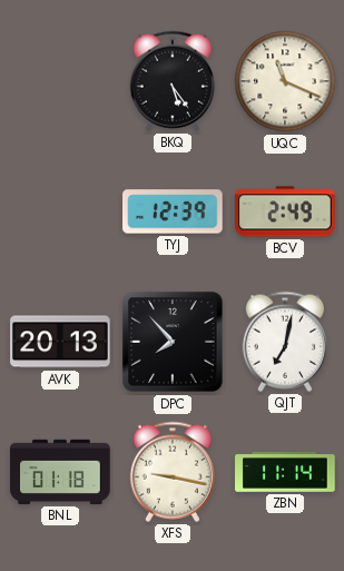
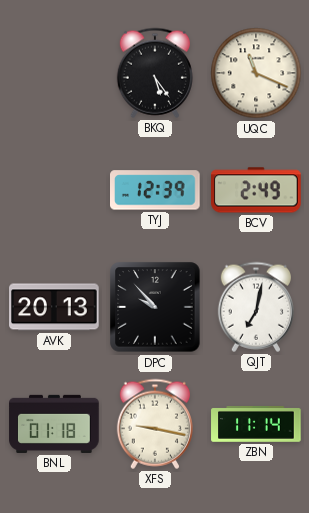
DPC: 7:53 -> 9:53 (155, 307)
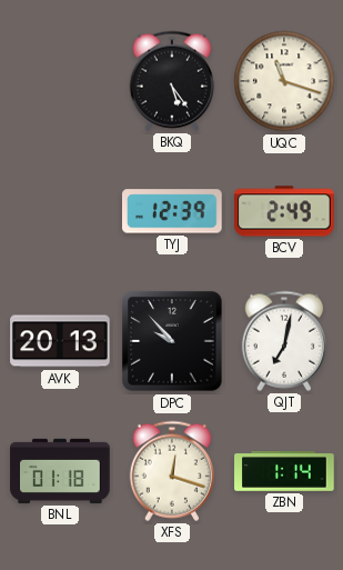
UQC: 11:19 -> 11:18 (284, 81)
XFS: 9:17 -> 12:18 (172, 471)
ZBN: 11:14 -> 1:14 (284, 471)
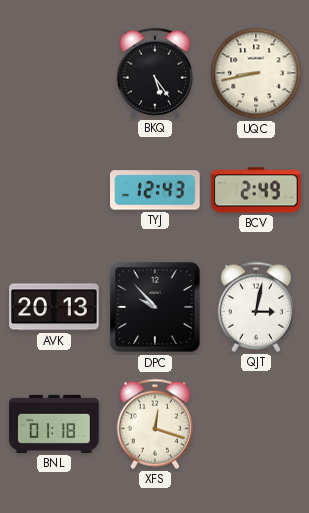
UQC: 11:18 -> 8:43 (256, 73)
TYJ: 12:39 -> 12:43 (155, 190)
QJT: 7:02 -> 3:02 (256, 307)
ZBN: 1:14 -> none (284, 471)
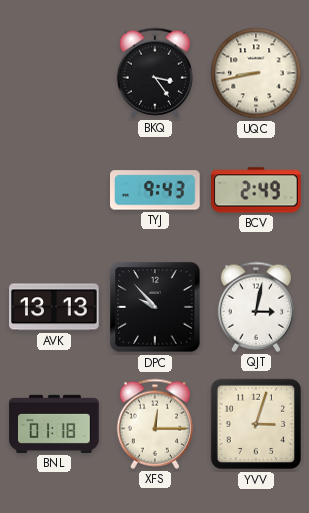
BKQ: 5:24 -> 3:24 (155, 73)
TYJ: 12:43 -> 9:43 (155, 190)
AVK: 20:13 -> 13:13 (54, 307)
XFS: 12:18 -> 12:15 (155, 424)
YVV: none -> 3:03 (256, 424)
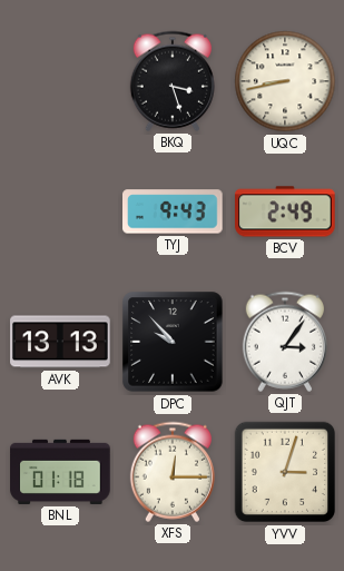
BKQ: 3:24 -> 3:27 (173, 81)
QJT: 3:02 -> 3:06 (285, 342)
